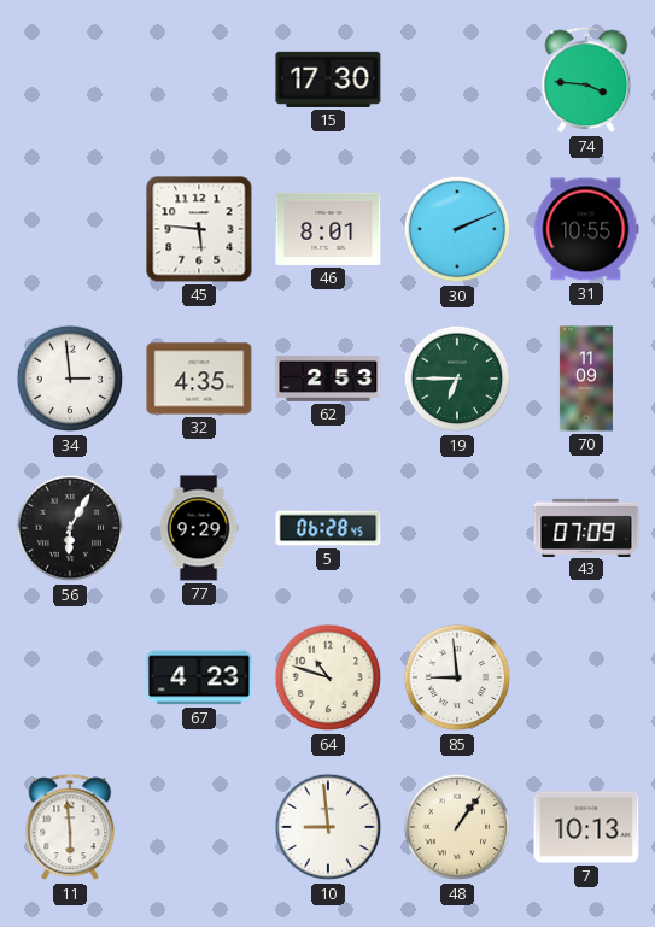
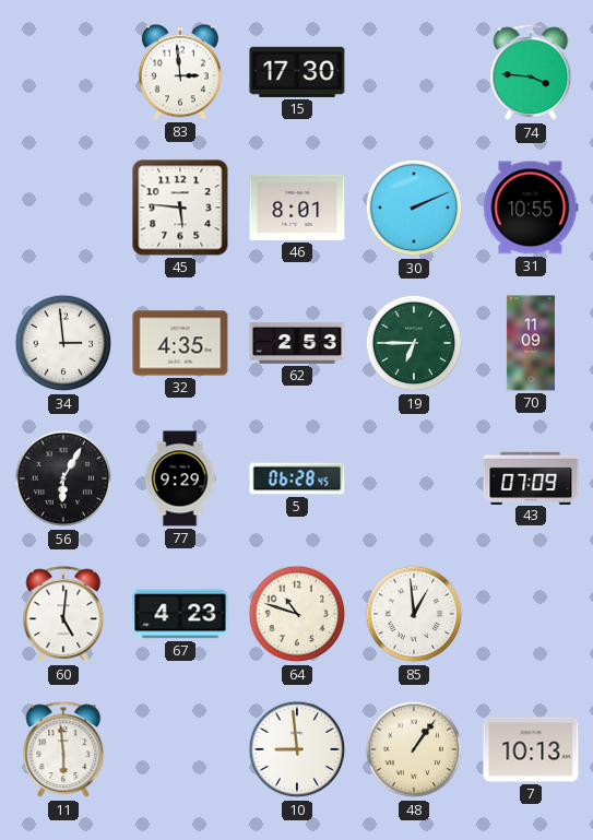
83: none -> 2:59 (180, 72)
60: none -> 5:01 (63, 615)
85: 8:59 -> 12:59 (414, 614)
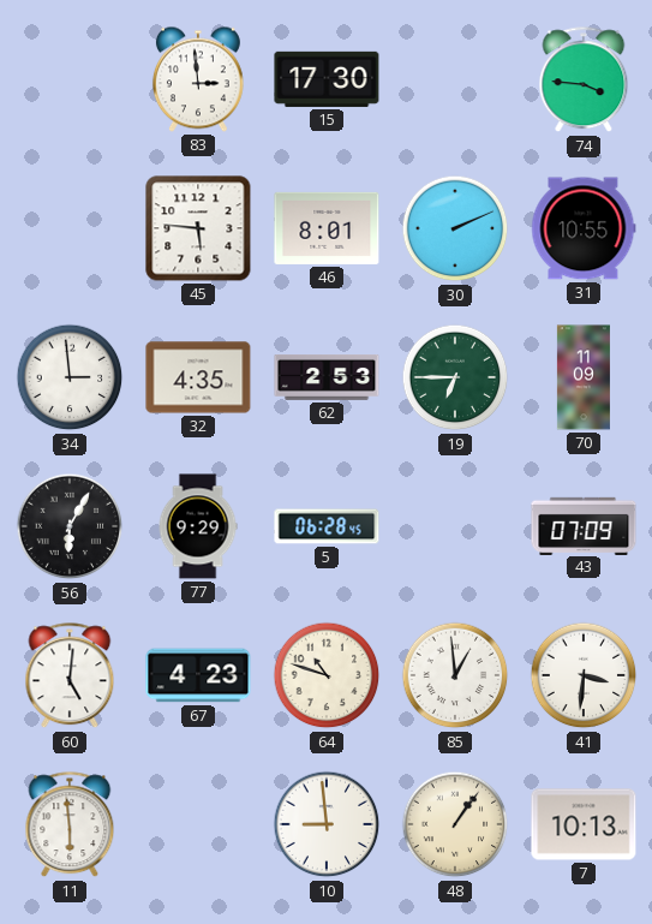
41: none -> 3:31 (584, 675)
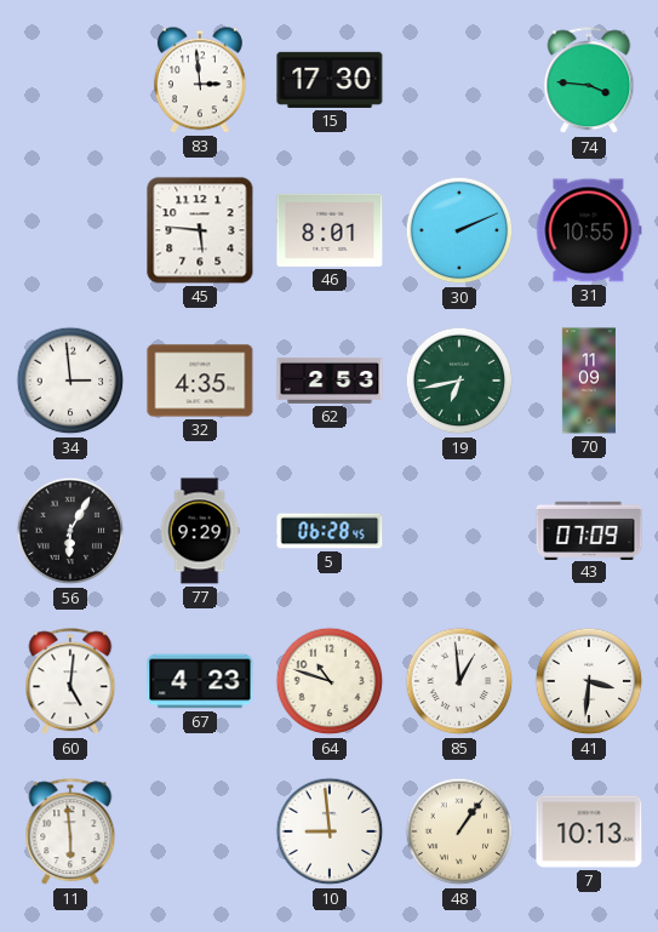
19: 6:45 -> 6:43 (459, 381)
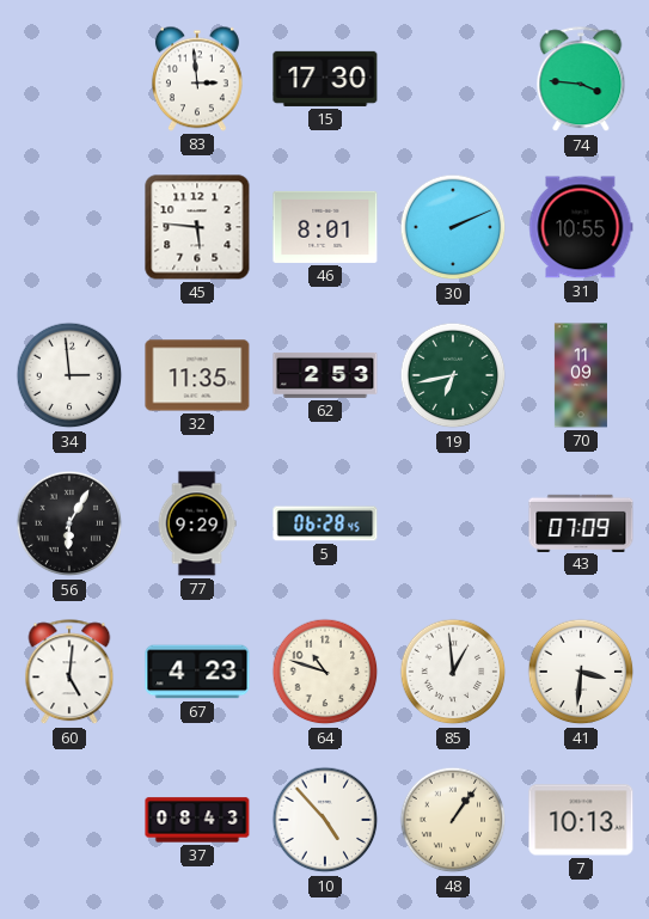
32: 4:35 -> 11:35 (197, 375)
11: 5:59 -> none (70, 833)
37: none -> 08:43 (197, 820)
10: 8:59 -> 4:53 (325, 820)
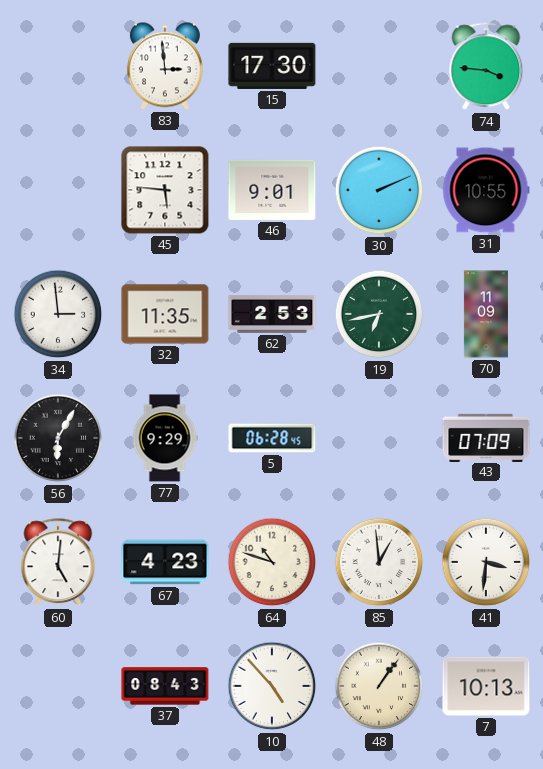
46: 8:01 -> 9:01 (272, 190)
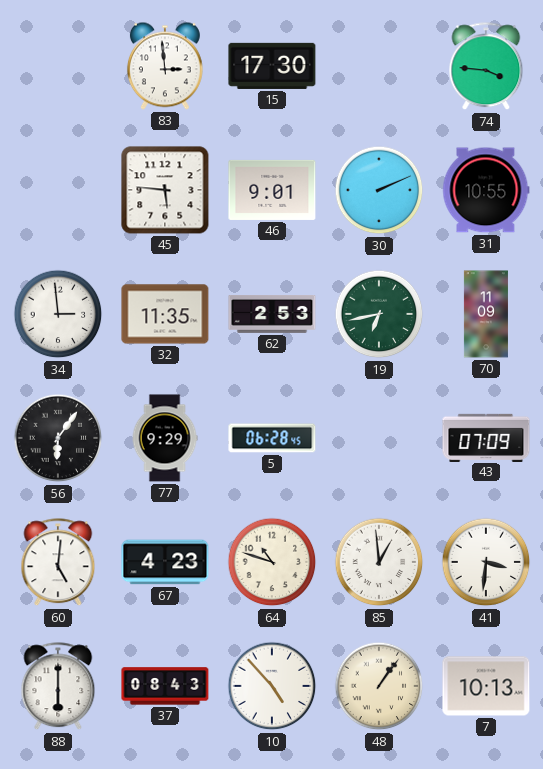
56: 6:05 -> 6:06 (58, 438)
88: none -> 6:00 (58, 687)
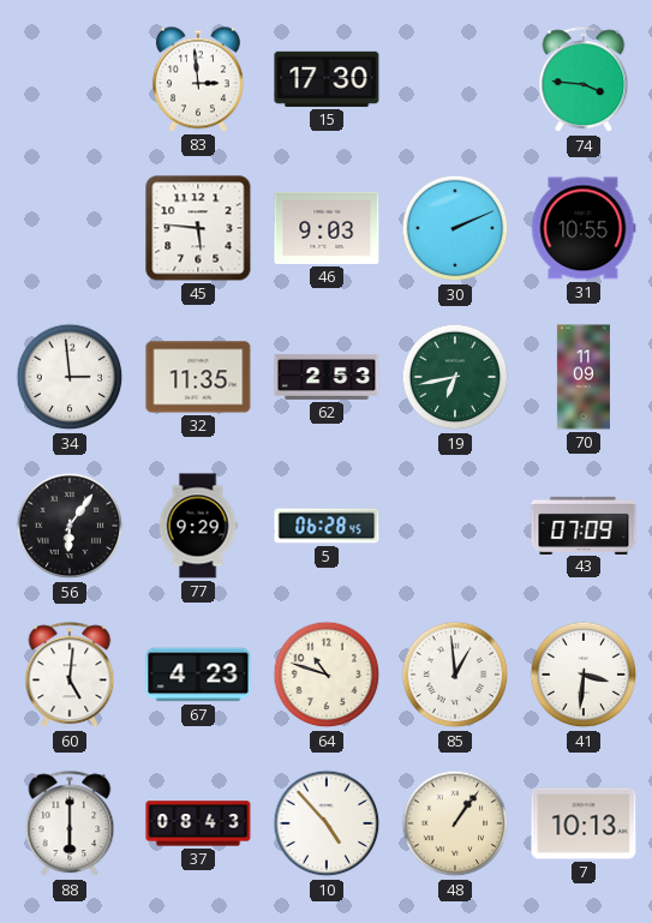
46: 9:01 -> 9:03 (327, 228)
